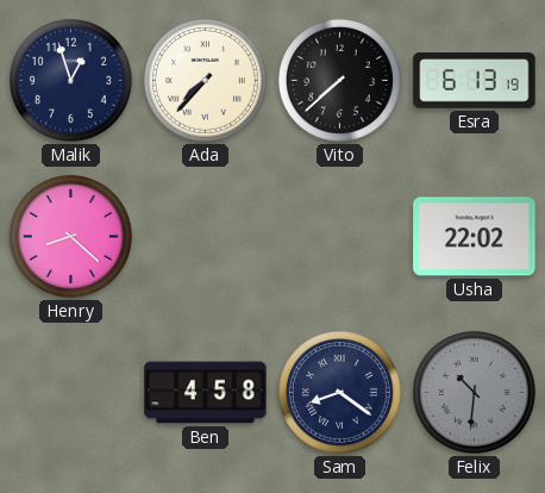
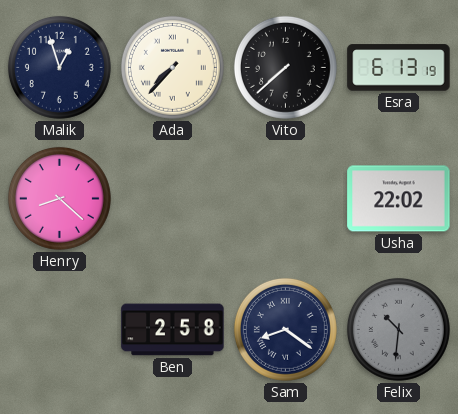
Ben: 4:58 -> 2:58 (173, 330)
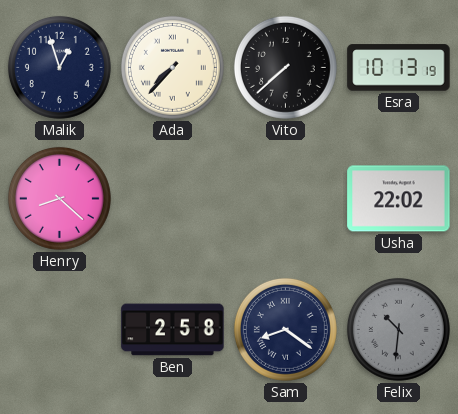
Esra: 6:13 -> 10:13 (399, 68)
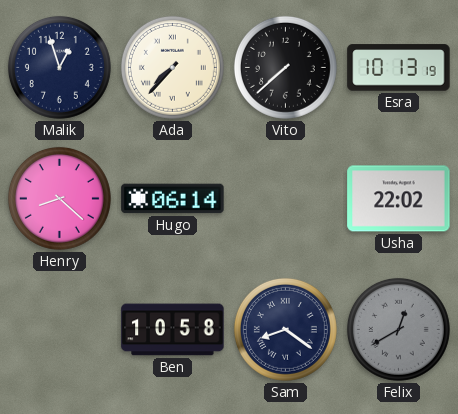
Hugo: none -> 06:14 (173, 199)
Ben: 2:58 -> 10:58 (173, 330)
Felix: 10:31 -> 12:40 (398, 329)
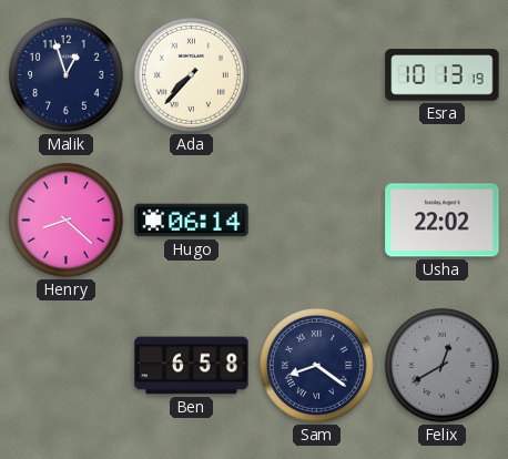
Vito: 7:38 -> none (285, 67)
Ben: 10:58 -> 6:58 (192, 366)
